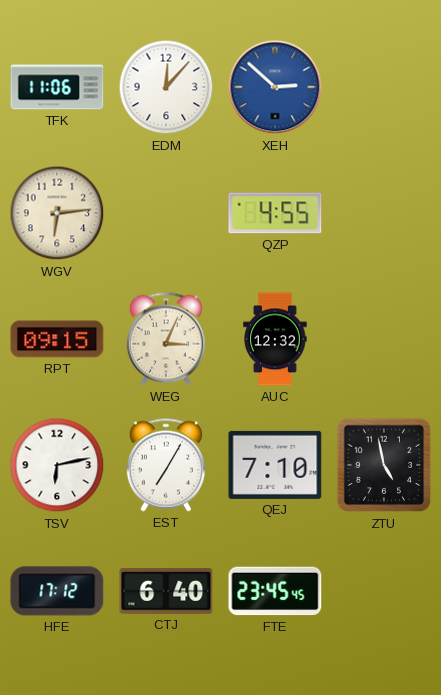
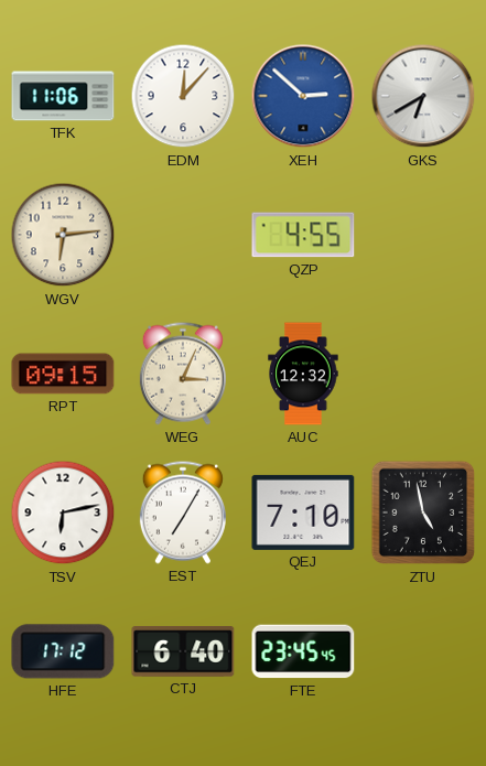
GKS: none -> 6:40 (423, 96)
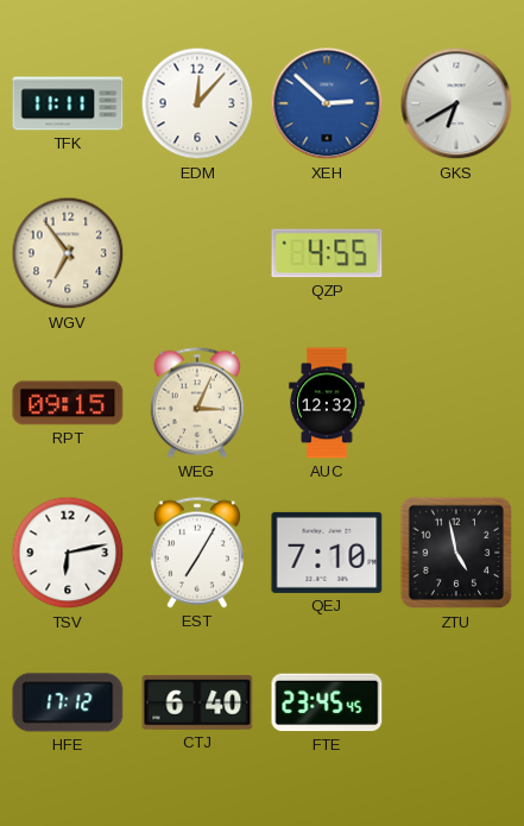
TFK: 11:06 -> 11:11 (68, 103)
WGV: 6:14 -> 6:54 (68, 253)
